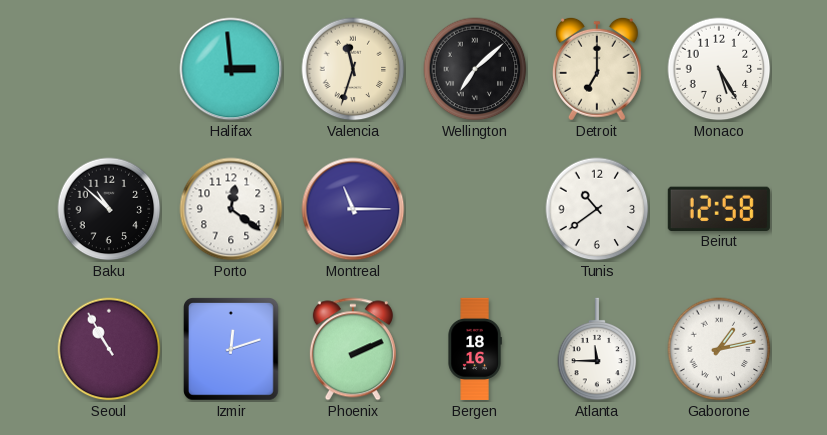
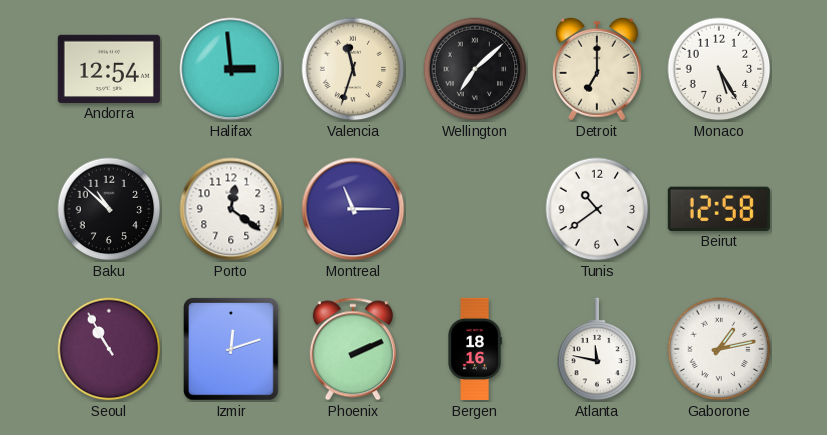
Andorra: none -> 12:54 (109, 68)
Atlanta: 11:45 -> 11:47 (597, 349)
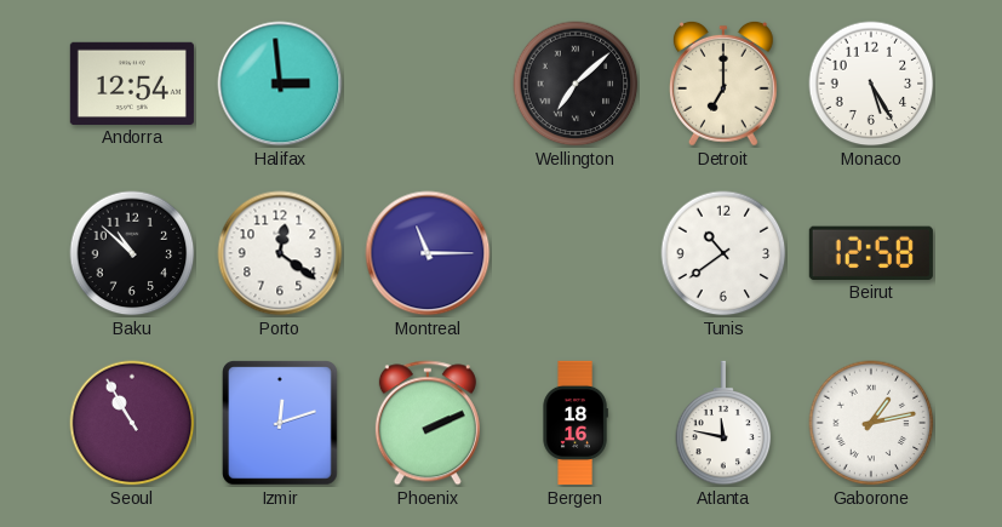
Valencia: 11:33 -> none (353, 69)
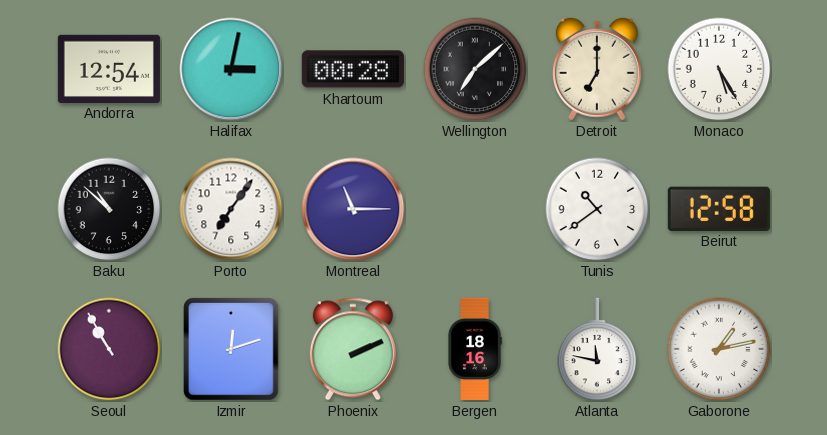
Halifax: 2:59 -> 3:02 (231, 69)
Khartoum: none -> 00:28 (353, 69)
Porto: 12:21 -> 7:06 (231, 209)
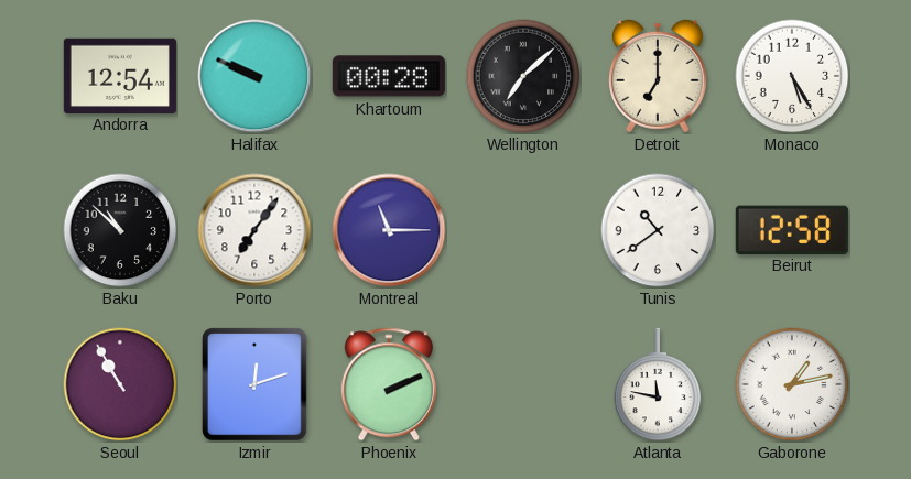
Halifax: 3:02 -> 9:49 (254, 76)
Bergen: 18:16 -> none (475, 349)
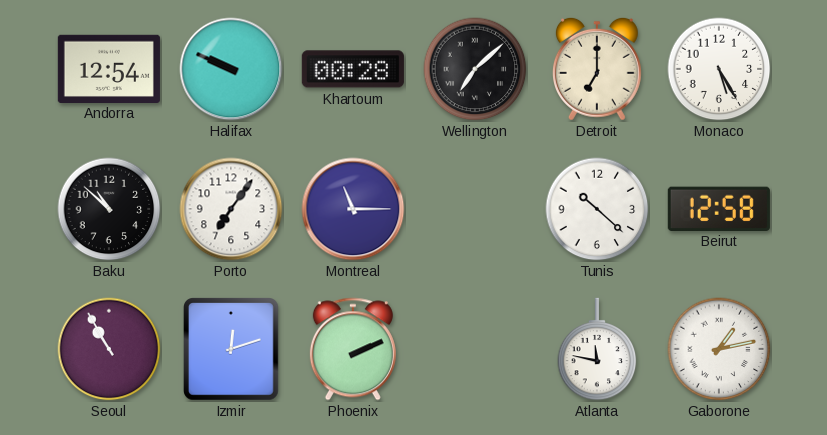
Tunis: 10:39 -> 10:22 (597, 209)
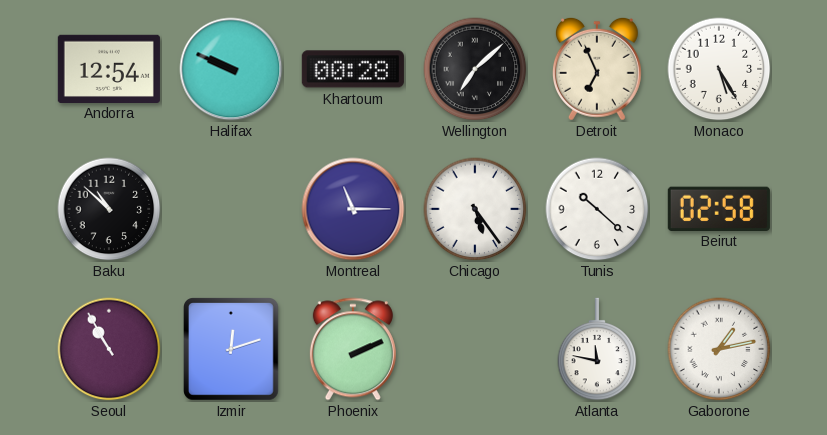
Detroit: 7:00 -> 6:56 (597, 69)
Porto: 7:06 -> none (231, 209)
Chicago: none -> 5:24 (475, 209)
Beirut: 12:58 -> 02:58 (719, 208)
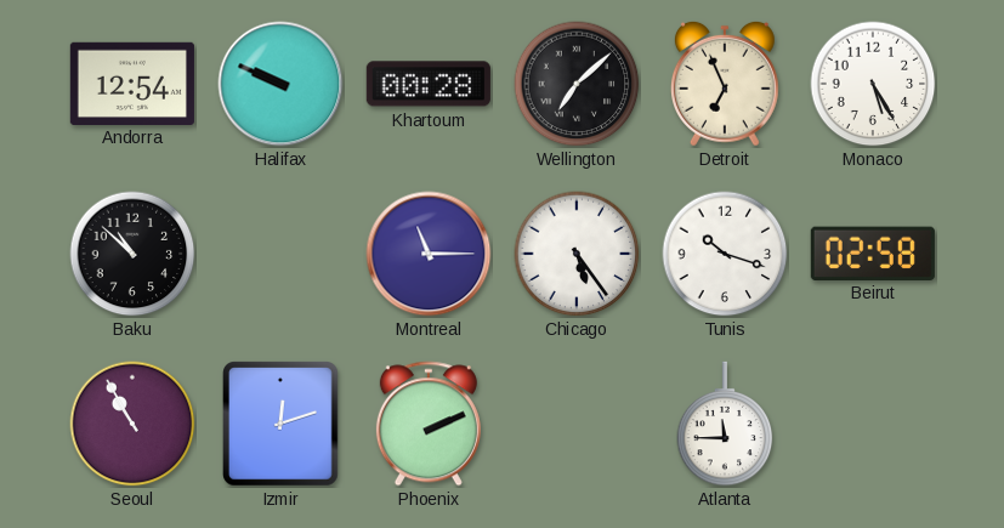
Tunis: 10:22 -> 10:18 (725, 254)
Atlanta: 11:47 -> 11:45 (725, 424)
Gaborone: 1:13 -> none (719, 349)
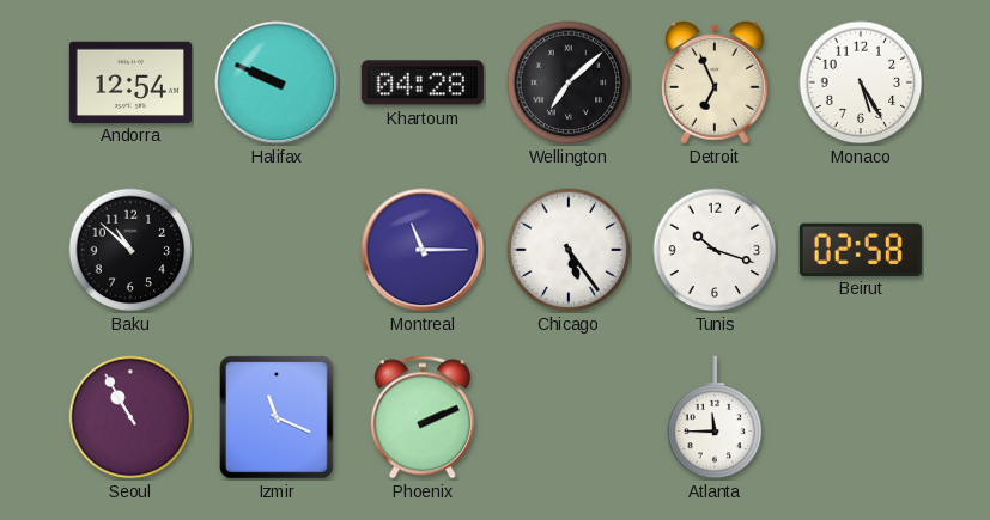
Khartoum: 00:28 -> 04:28 (423, 82)
Izmir: 12:12 -> 11:19 (278, 418)
